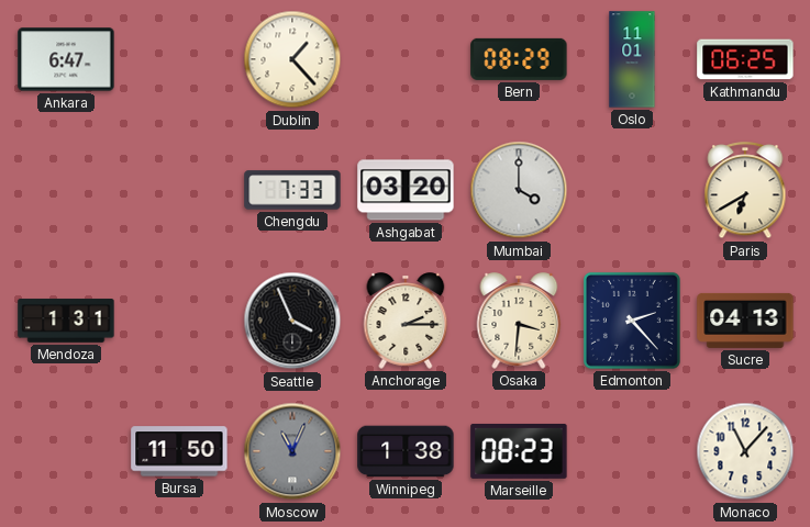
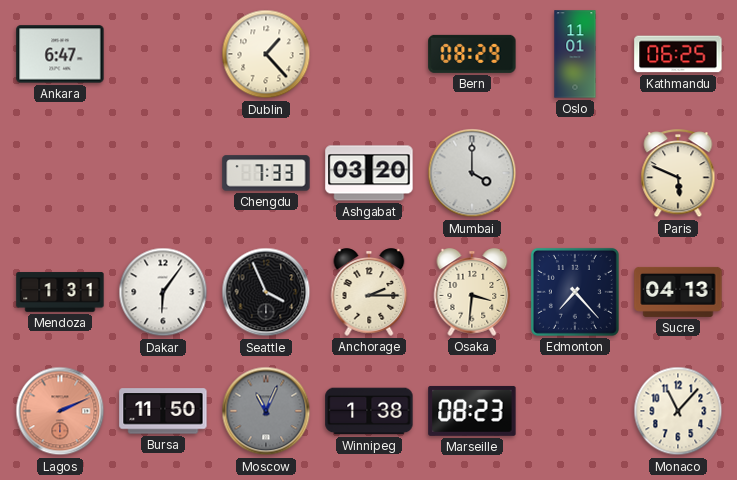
Paris: 6:40 -> 5:49 (678, 174)
Dakar: none -> 6:06 (163, 292)
Edmonton: 2:23 -> 7:23 (575, 292)
Lagos: none -> 2:11 (60, 411)
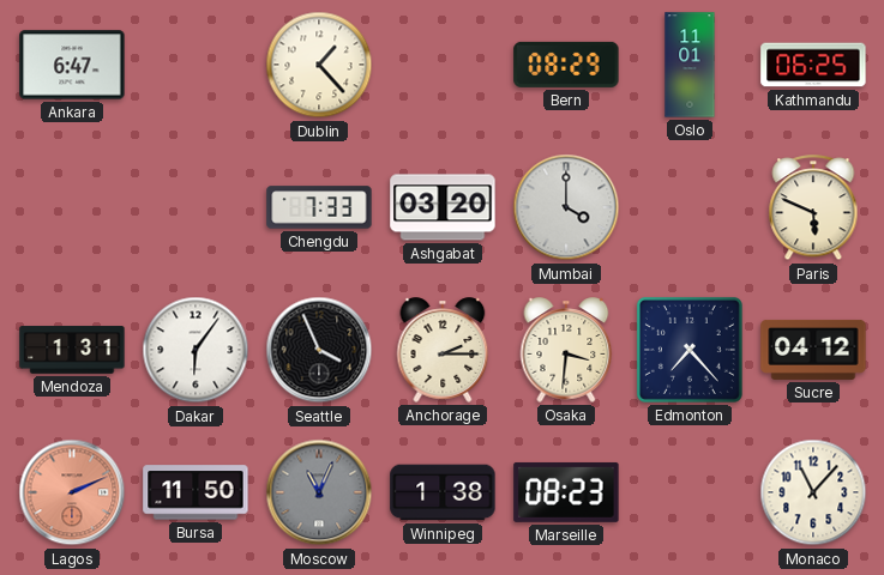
Sucre: 04:13 -> 04:12 (813, 350)
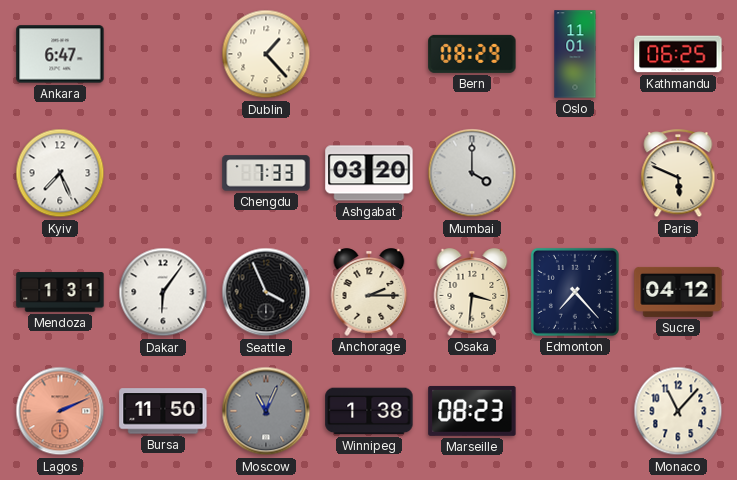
Kyiv: none -> 7:26 (60, 173)
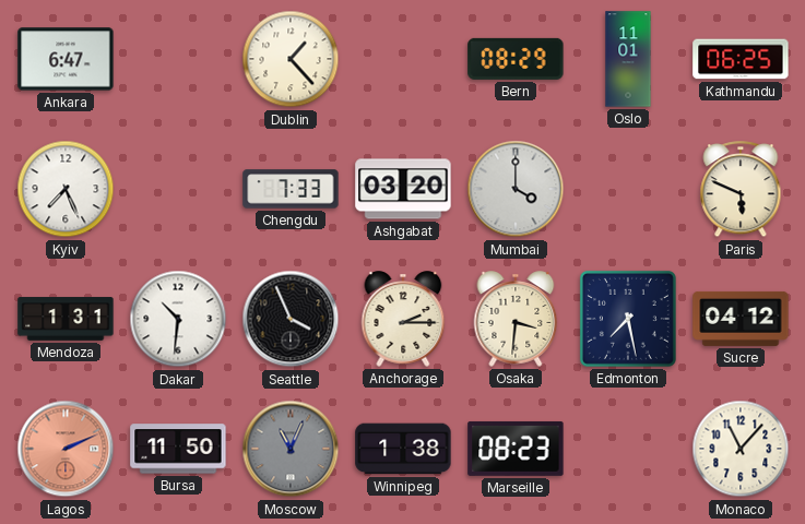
Dakar: 6:06 -> 10:31 (178, 319)
Edmonton: 7:23 -> 7:28 (628, 319)
